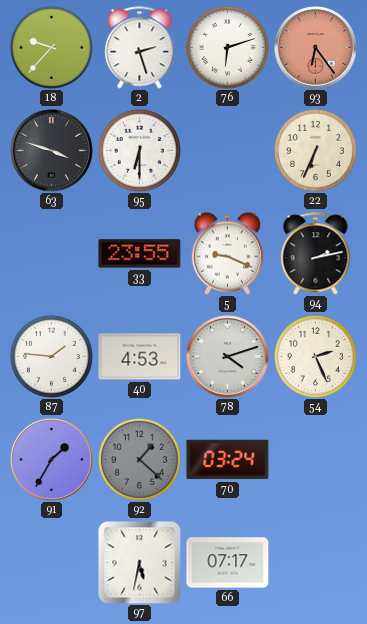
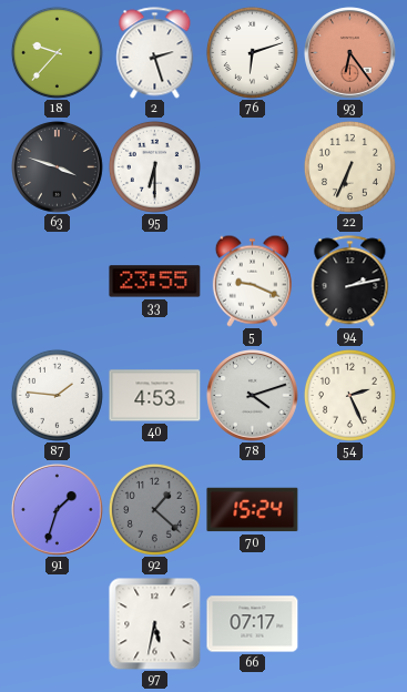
91: 1:35 -> 1:33 (58, 510)
70: 03:24 -> 15:24 (253, 510)
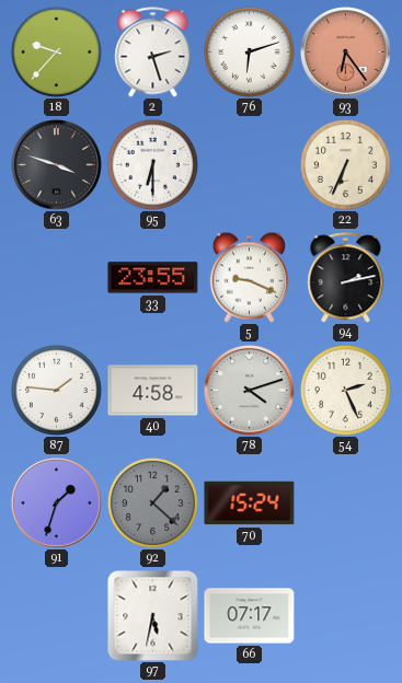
40: 4:53 -> 4:58 (153, 391)
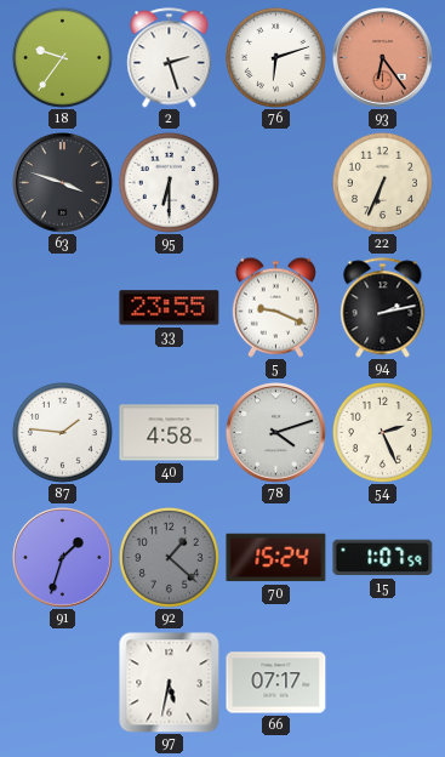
18: 9:37 -> 9:36 (62, 57)
15: none -> 1:07 (383, 558)
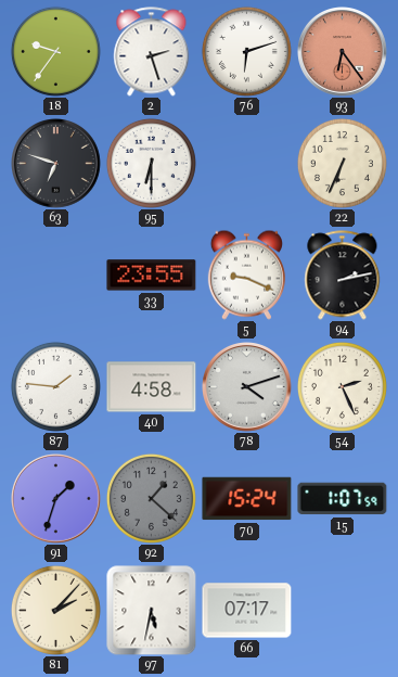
63: 3:48 -> 6:48 (56, 164)
81: none -> 2:07 (55, 610)
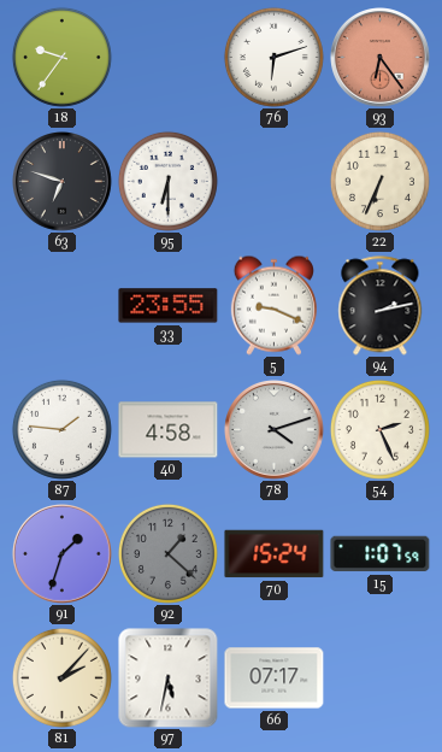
2: 2:27 -> none (152, 52)
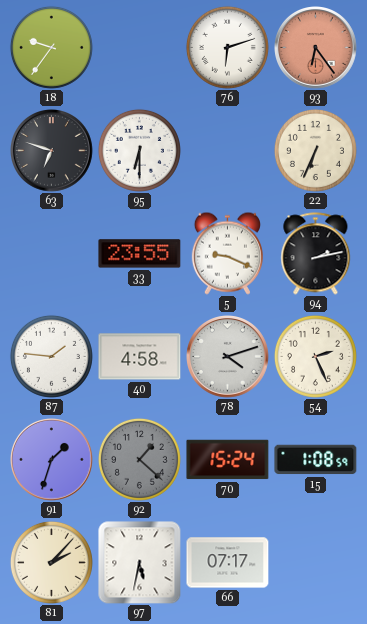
15: 1:07 -> 1:08 (316, 460)
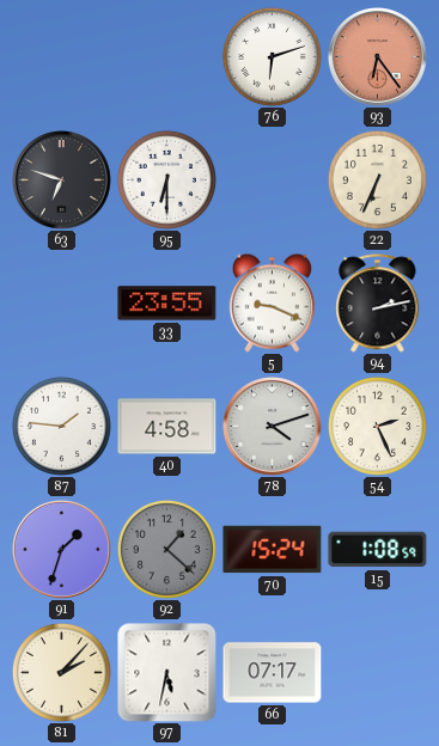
18: 9:36 -> none (51, 47)
